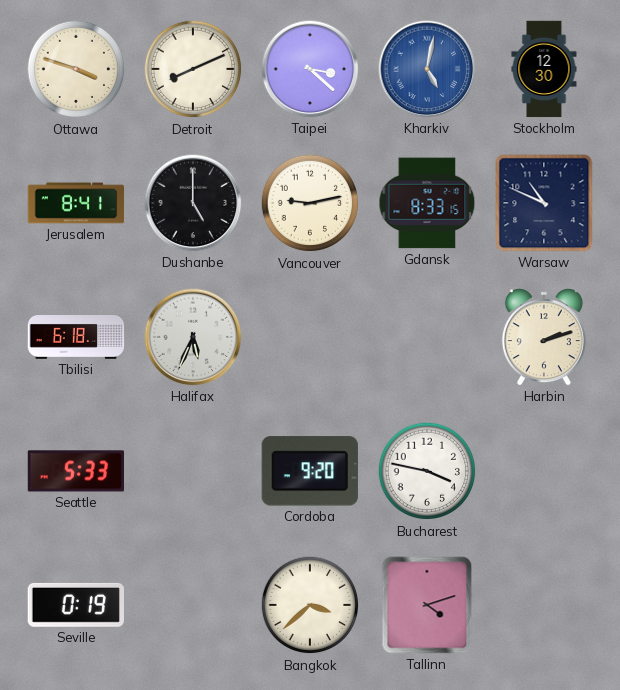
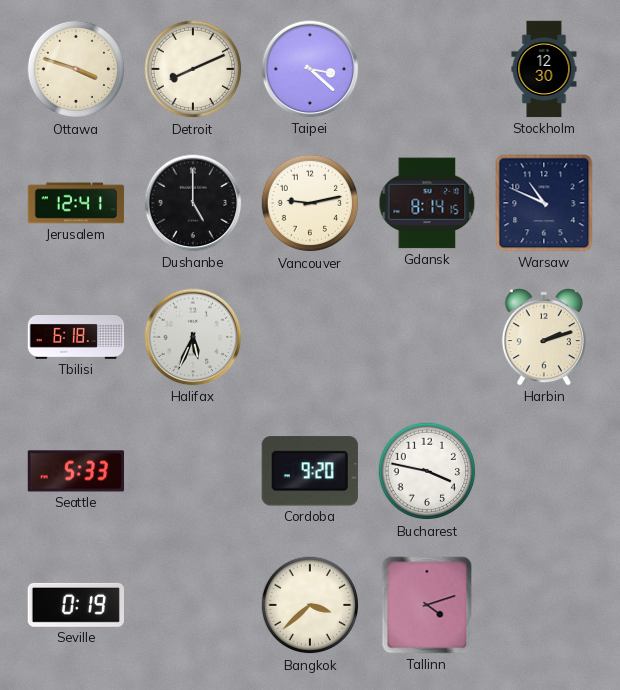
Kharkiv: 5:02 -> none (427, 69)
Jerusalem: 8:41 -> 12:41 (76, 203)
Gdansk: 8:33 -> 8:14 (427, 203)
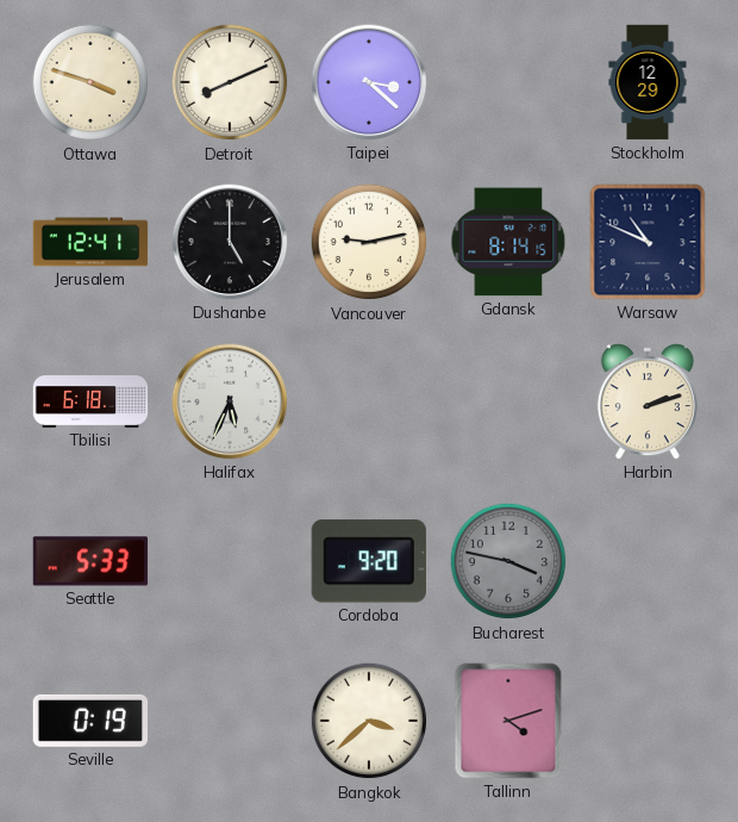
Stockholm: 12:30 -> 12:29 (648, 82)
Bucharest dial: white -> grey (508, 561)
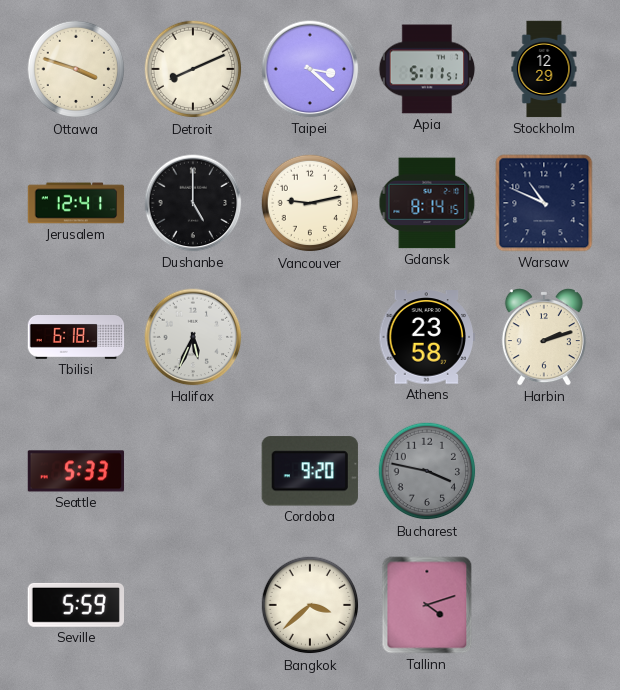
Apia: none -> 5:11 (427, 69)
Athens: none -> 23:58 (427, 337)
Seville: 0:19 -> 5:59 (75, 605)
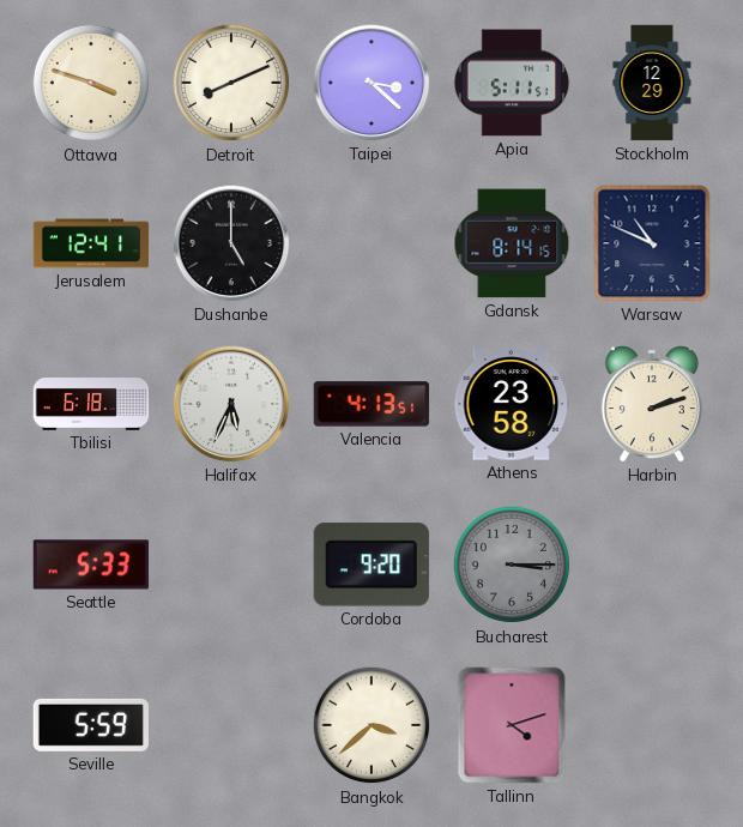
Vancouver: 9:13 -> none (310, 203)
Valencia: none -> 4:13 (371, 404)
Bucharest: 3:47 -> 3:15 (512, 565)
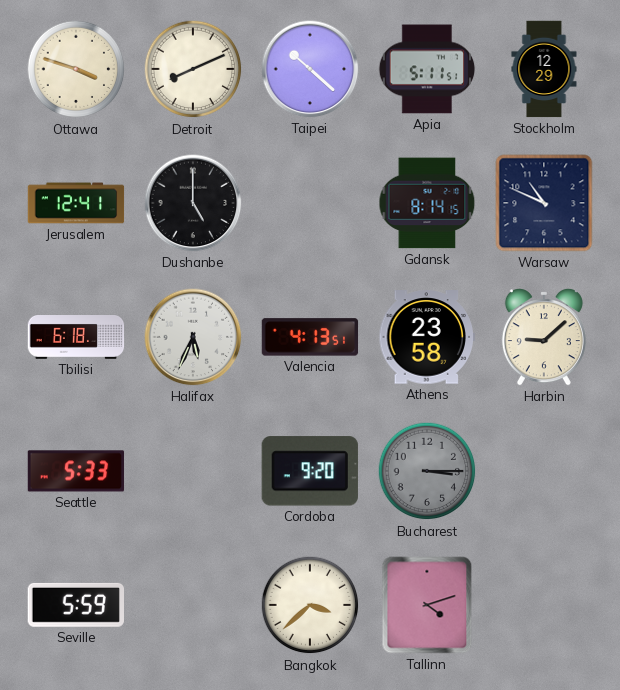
Taipei: 3:22 -> 10:22 (310, 69)
Harbin: 2:12 -> 9:08 (544, 337)
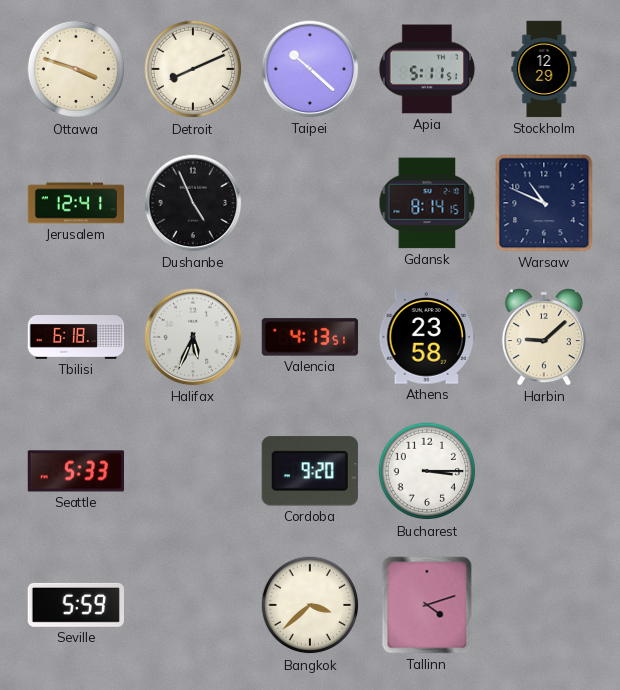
Dushanbe: 5:00 -> 4:56 (193, 203)
Bucharest dial: grey -> white (427, 471)
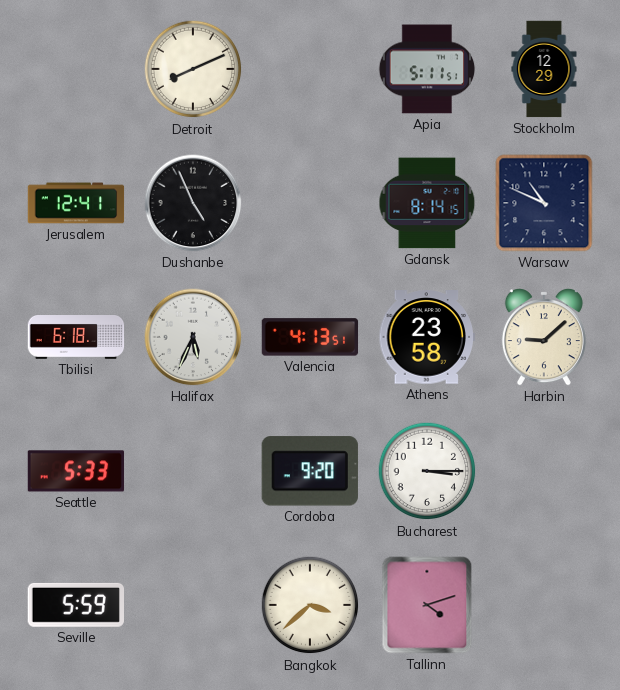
Ottawa: 3:48 -> none (76, 69)
Taipei: 10:22 -> none (310, 69)
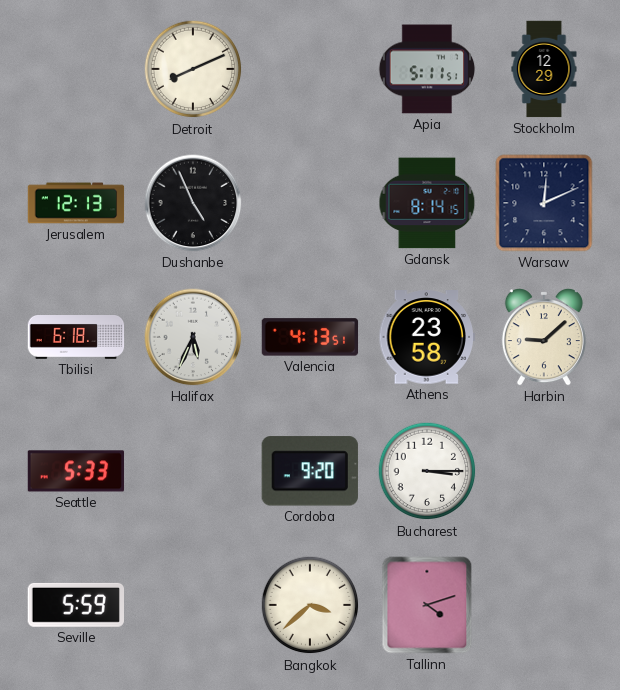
Jerusalem: 12:41 -> 12:13 (76, 203)
Warsaw: 10:49 -> 12:11 (544, 203)
